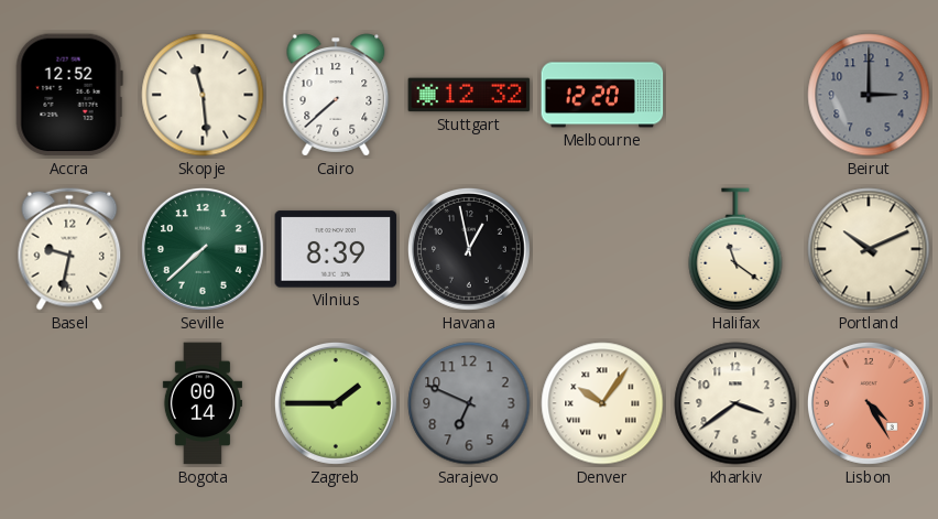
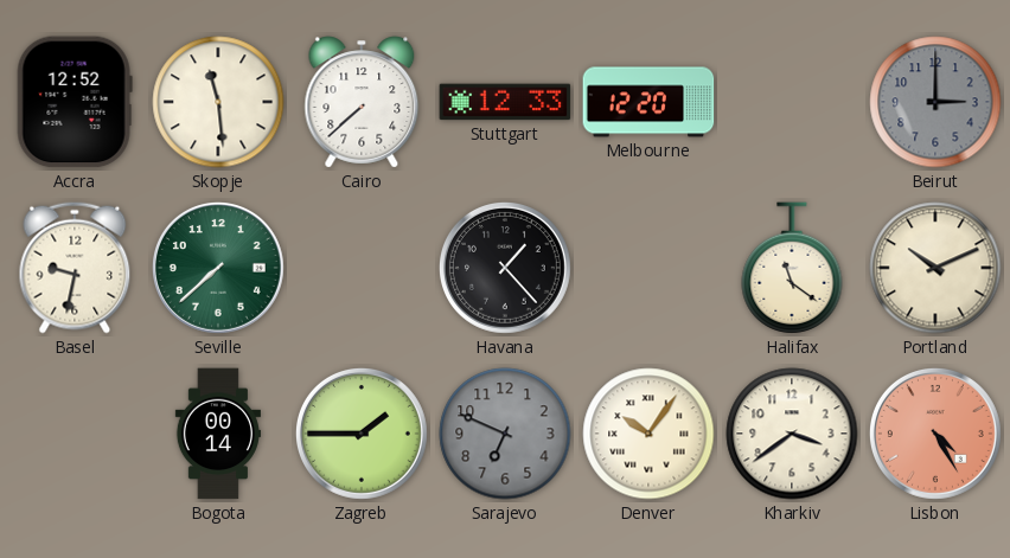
Stuttgart: 12:32 -> 12:33 (505, 102)
Vilnius: 8:39 -> none (336, 249)
Havana: 12:58 -> 1:23 (505, 268)
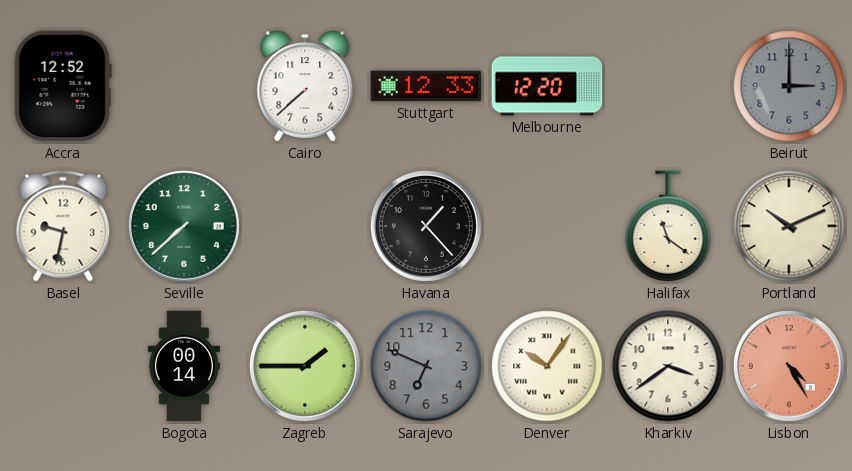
Skopje: 11:29 -> none (218, 102)
